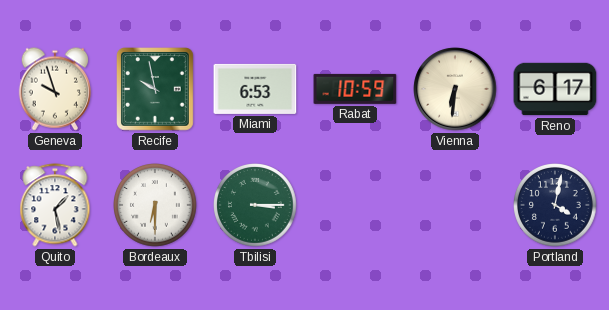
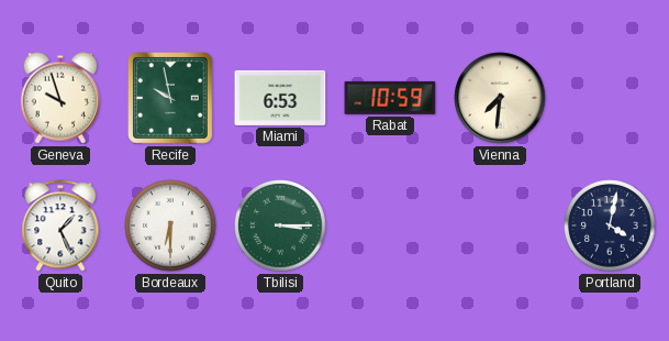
Vienna: 6:31 -> 7:31 (500, 98)
Reno: 6:17 -> none (555, 89)
Quito: 1:28 -> 1:26 (60, 226)
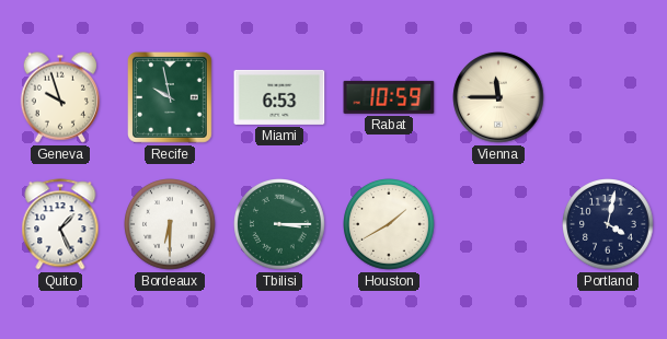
Vienna: 7:31 -> 11:45 (498, 97)
Houston: none -> 1:40 (390, 225)
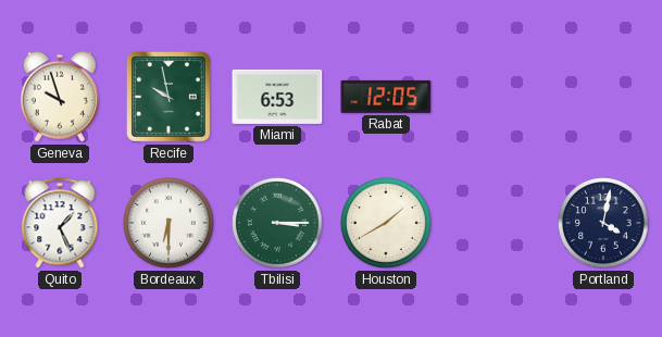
Rabat: 10:59 -> 12:05 (386, 97)
Vienna: 11:45 -> none (498, 97)
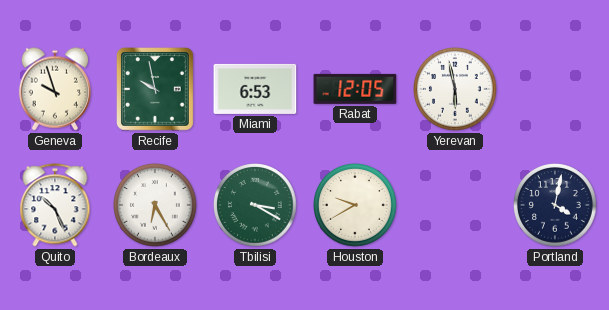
Yerevan: none -> 5:58 (456, 90)
Quito: 1:26 -> 10:26 (55, 205)
Bordeaux: 6:30 -> 6:25 (156, 206)
Tbilisi: 3:15 -> 3:20 (256, 206)
Houston: 1:40 -> 9:40 (356, 206)
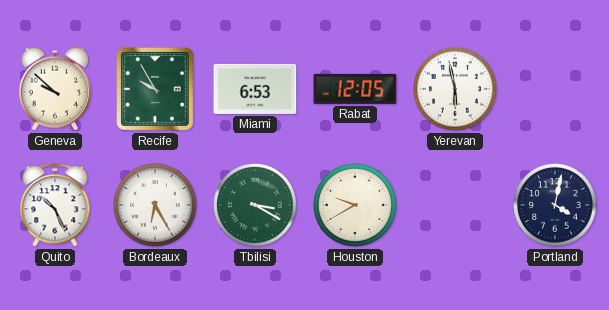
Geneva: 9:57 -> 9:52 (55, 89)
Recife: 9:58 -> 9:55 (156, 90)
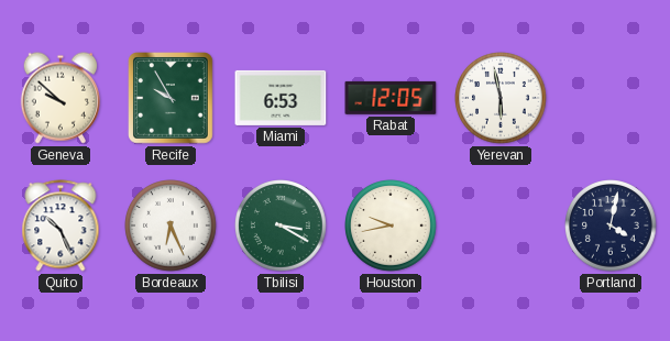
Bordeaux: 6:25 -> 6:26 (172, 227)
Houston: 9:40 -> 9:43 (392, 227)
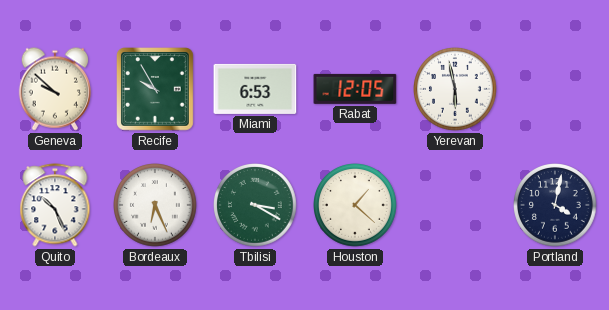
Houston: 9:43 -> 1:22 (356, 206)
